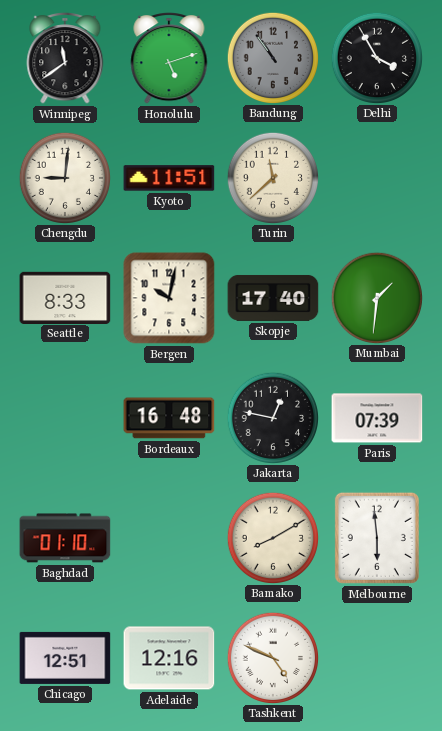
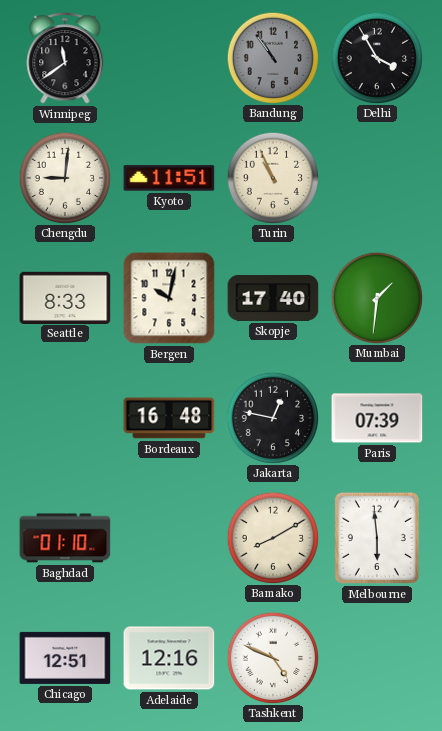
Honolulu: 5:12 -> none (169, 59)
Turin: 11:38 -> 10:56 (272, 177)
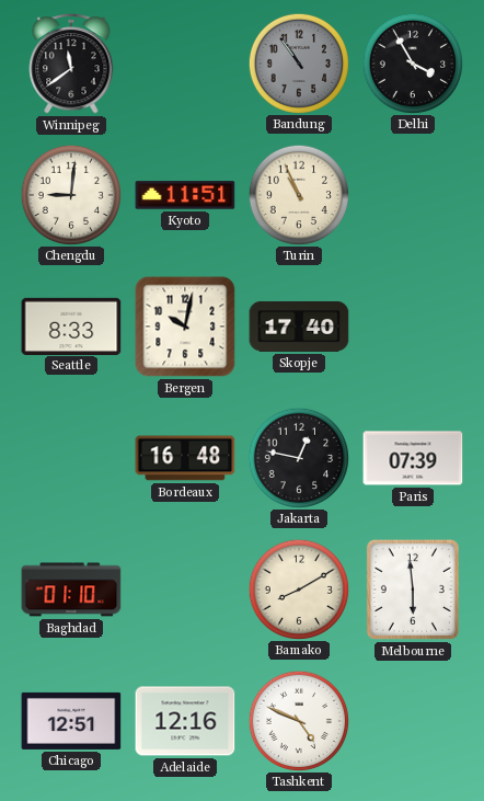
Mumbai: 1:31 -> none (376, 297)
